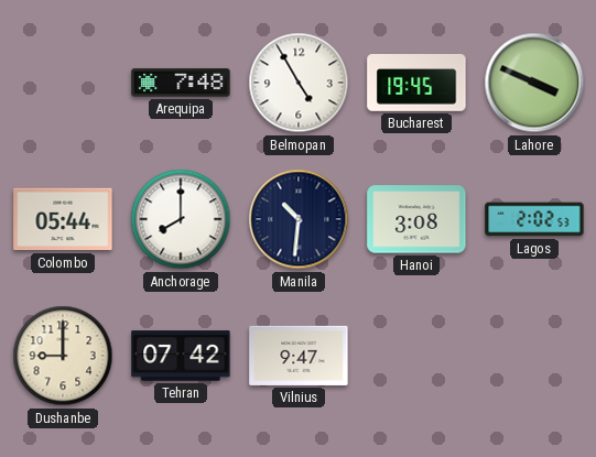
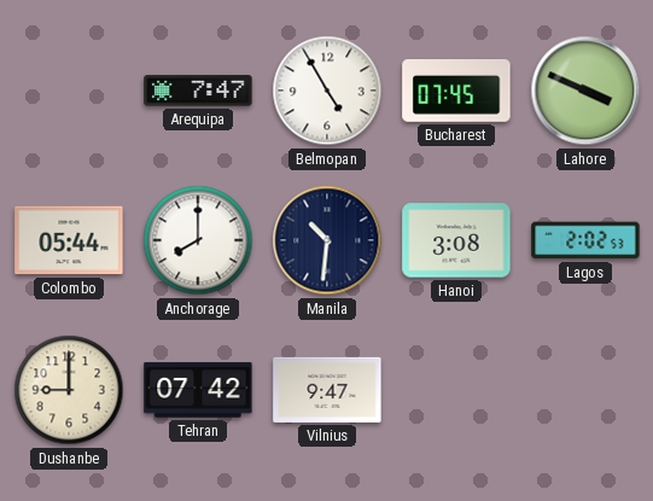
Arequipa: 7:48 -> 7:47 (198, 91)
Bucharest: 19:45 -> 07:45 (456, 91)
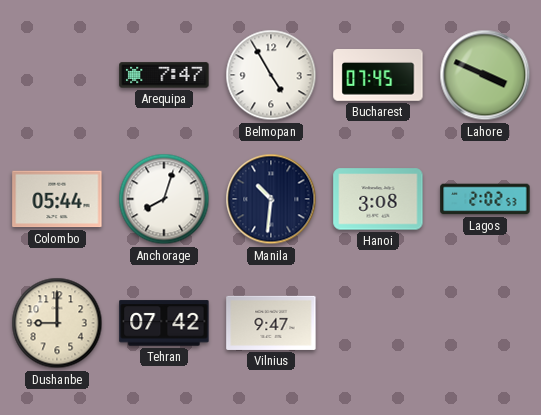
Anchorage: 8:00 -> 8:03 (164, 199)
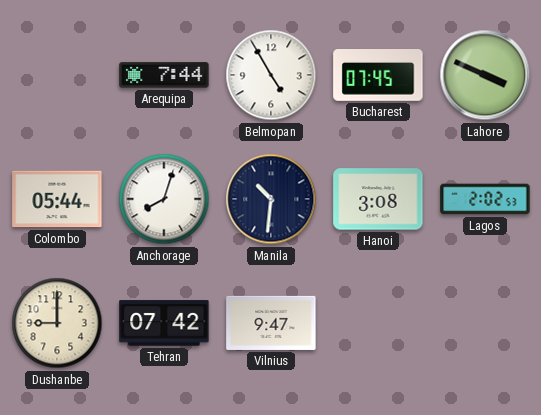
Arequipa: 7:47 -> 7:44 (164, 75)
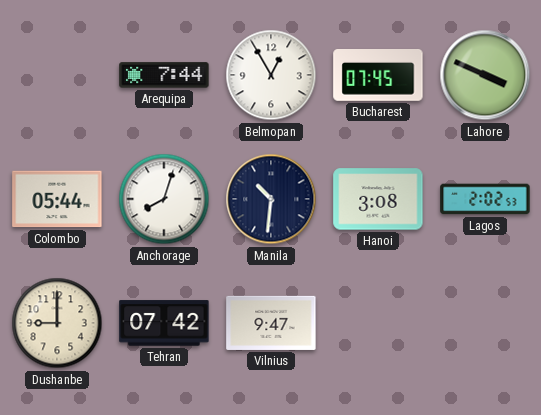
Belmopan: 4:55 -> 12:55 (271, 75)
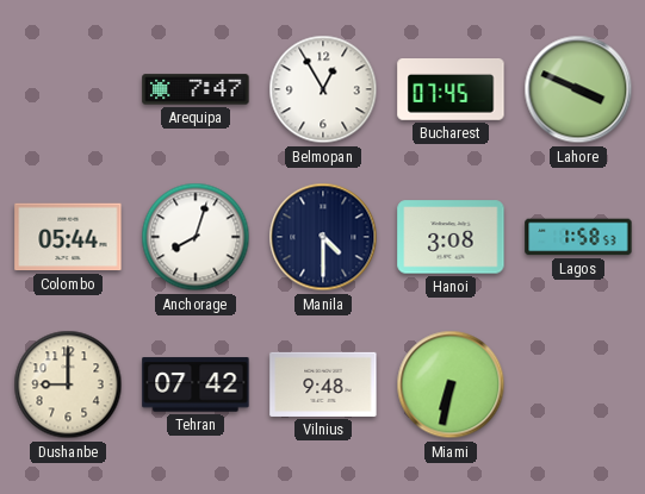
Arequipa: 7:44 -> 7:47 (196, 89)
Manila: 10:31 -> 4:30 (323, 237)
Lagos: 2:02 -> 1:58 (578, 237)
Vilnius: 9:47 -> 9:48 (323, 384)
Miami: none -> 6:32 (451, 384)
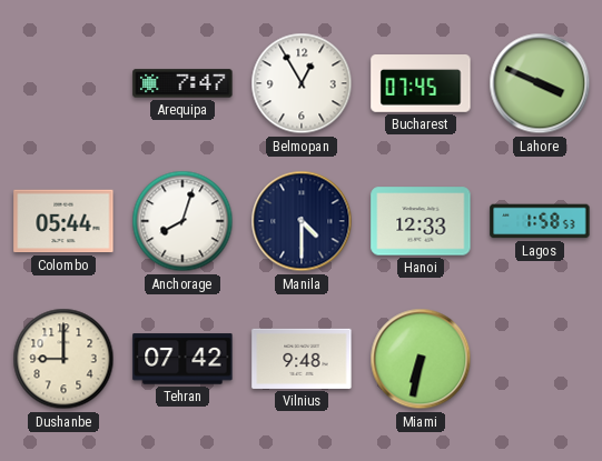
Hanoi: 3:08 -> 12:33 (421, 221)
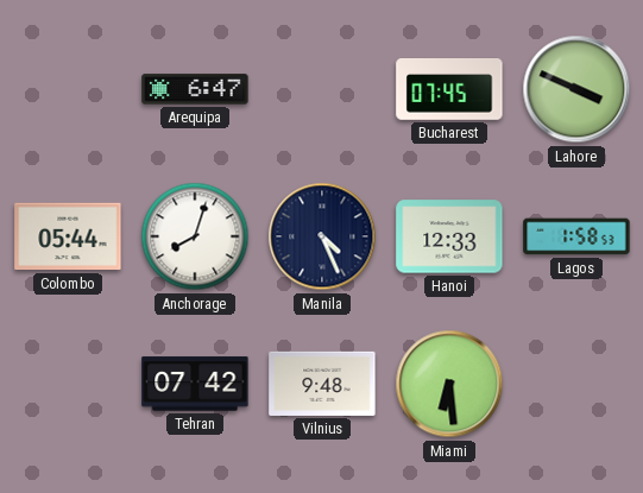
Arequipa: 7:47 -> 6:47 (195, 89)
Belmopan: 12:55 -> none (302, 83)
Manila: 4:30 -> 4:26 (322, 236)
Dushanbe: 9:00 -> none (63, 359)
Miami: 6:32 -> 6:29 (449, 384)
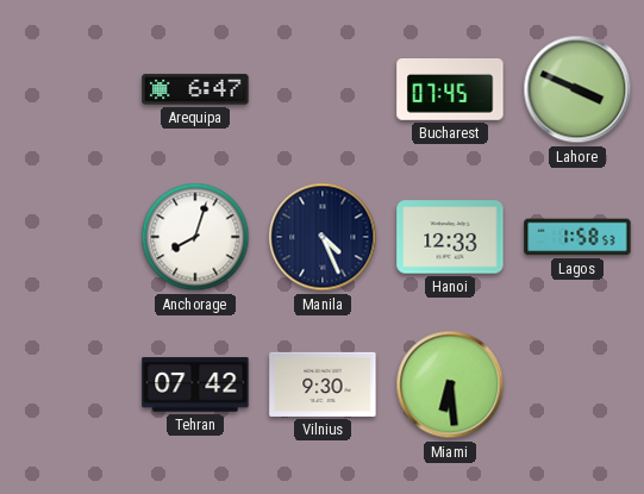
Colombo: 05:44 -> none (68, 236)
Vilnius: 9:48 -> 9:30 (323, 384)
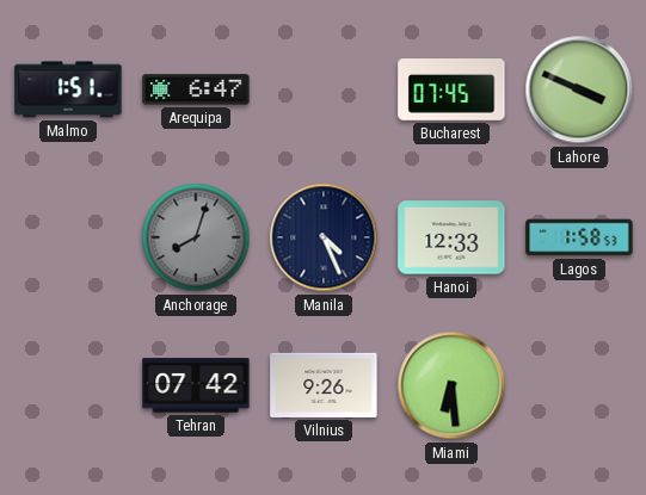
Malmo: none -> 1:51 (68, 89)
Anchorage dial: white -> grey (196, 237)
Vilnius: 9:30 -> 9:26 (324, 385)
